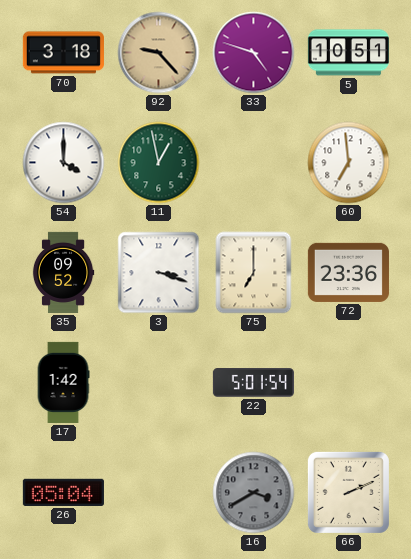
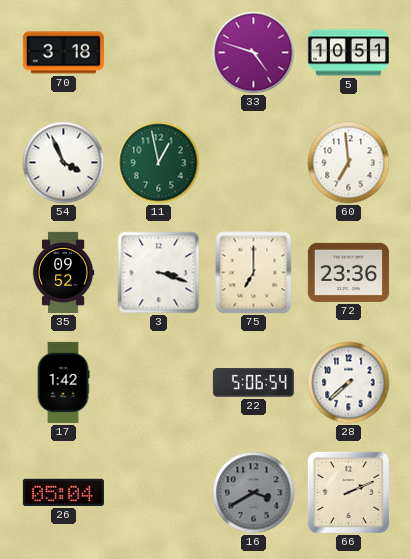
92: 9:23 -> none (159, 53)
54: 4:00 -> 3:56 (64, 163)
22: 5:01 -> 5:06 (253, 383)
28: none -> 7:38 (349, 383)
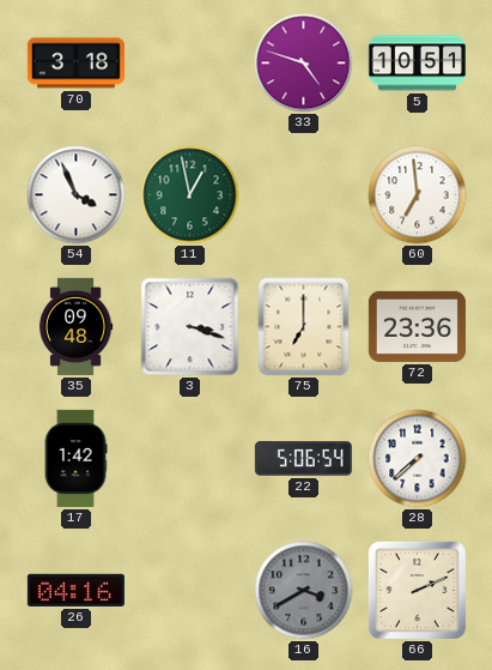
35: 09:52 -> 09:48 (75, 326)
26: 05:04 -> 04:16 (75, 590)
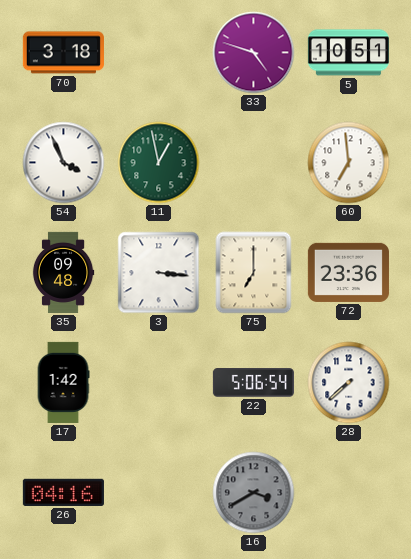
3: 3:18 -> 3:16 (159, 273)
66: 2:11 -> none (417, 590)
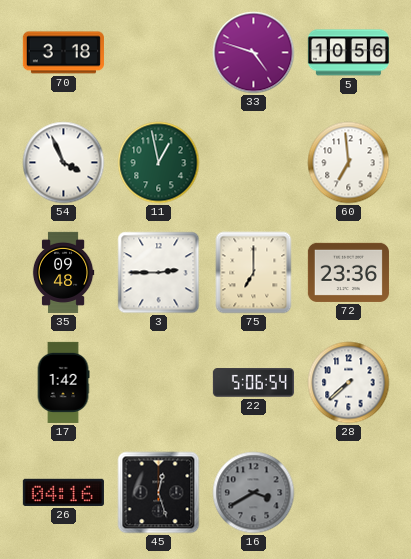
5: 10:51 -> 10:56 (348, 53)
3: 3:16 -> 2:45 (159, 273)
45: none -> 12:27 (159, 493)
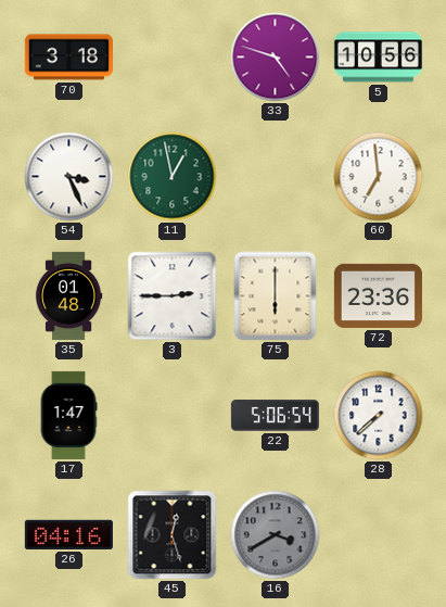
54: 3:56 -> 3:26 (69, 177)
35: 09:48 -> 01:48 (68, 295)
75: 7:00 -> 6:00 (276, 296)
17: 1:42 -> 1:47 (68, 415)
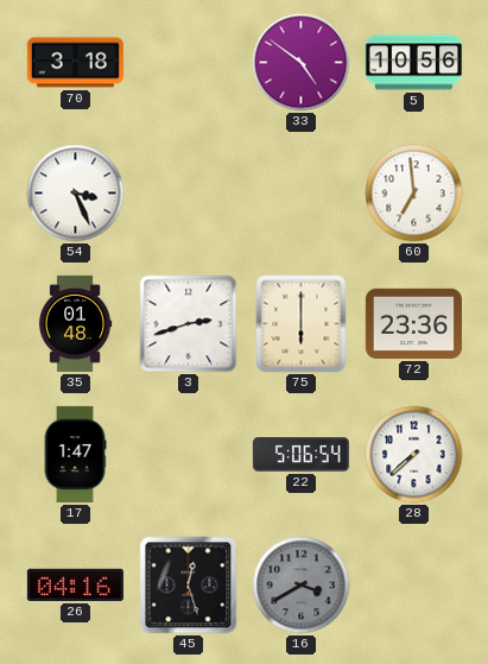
33: 4:48 -> 4:51 (302, 63)
11: 12:58 -> none (173, 177)
3: 2:45 -> 2:42 (189, 324)
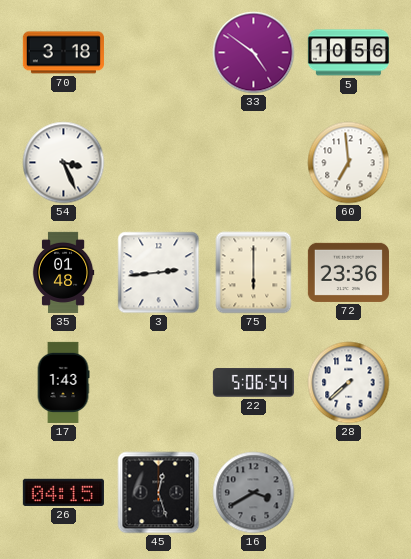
3: 2:42 -> 2:44 (159, 273)
17: 1:47 -> 1:43 (63, 382)
26: 04:16 -> 04:15 (63, 492)
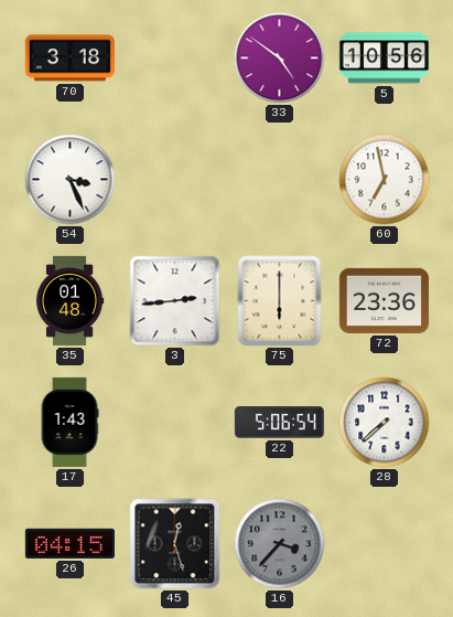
60: 6:59 -> 6:58 (385, 180)
16: 3:40 -> 3:37 (280, 544)
